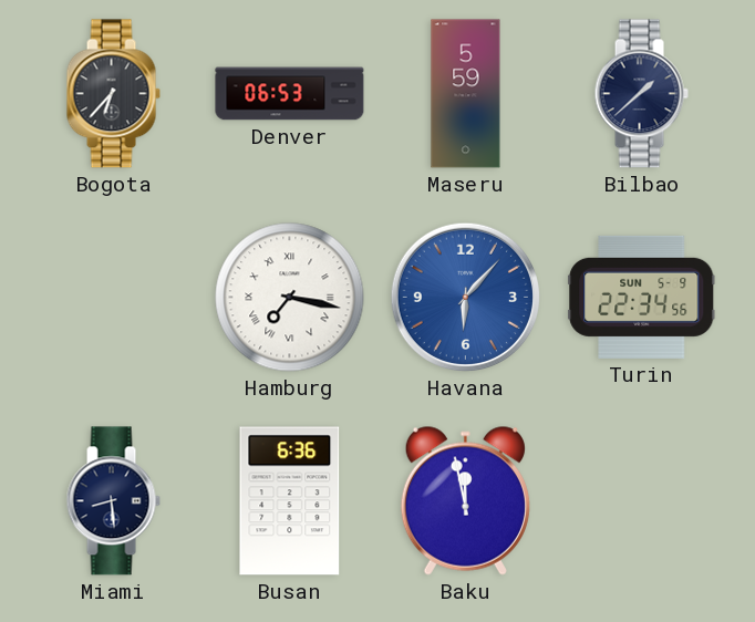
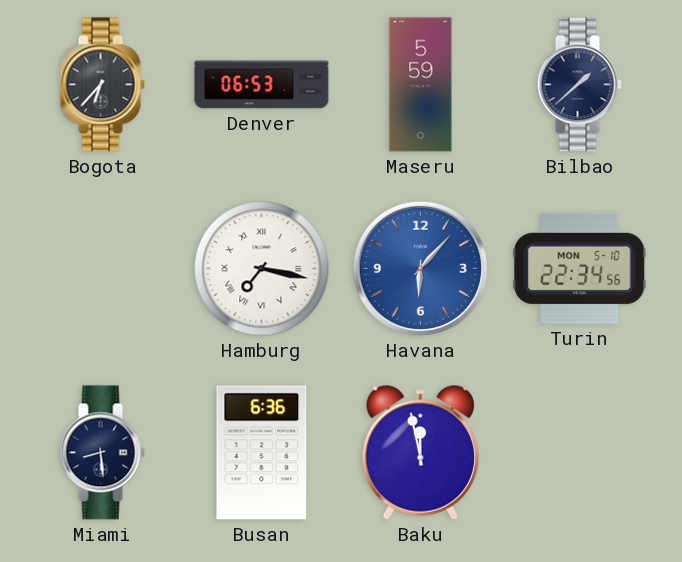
Turin date: SUN 5-9 -> MON 5-10 (580, 268)
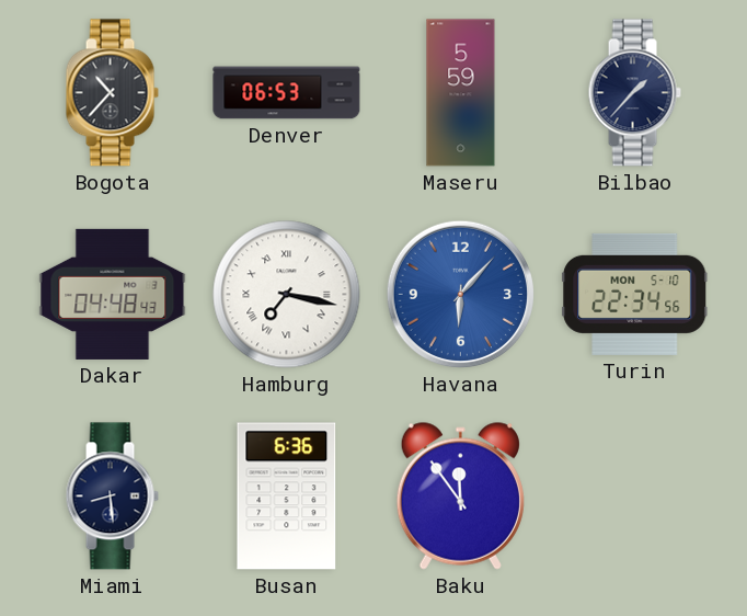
Bogota: 6:37 -> 10:37 (112, 93)
Bilbao: 1:38 -> 1:37 (634, 93)
Dakar: none -> 04:48 (113, 294)
Baku: 11:58 -> 11:54 (460, 495)
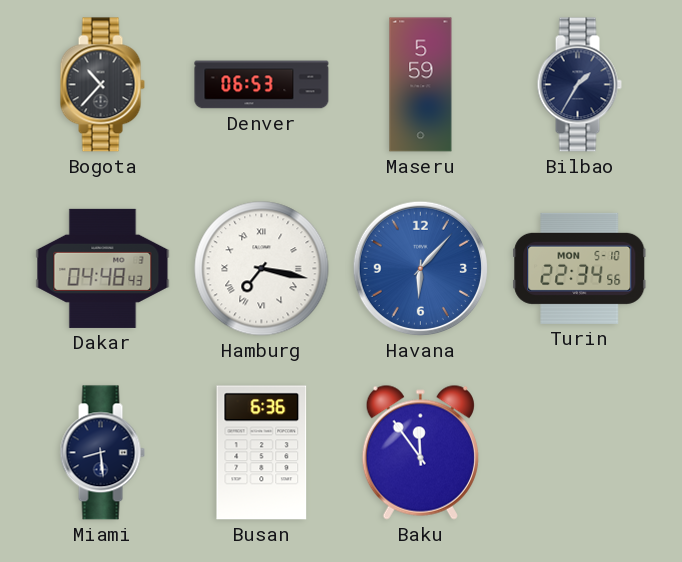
Bilbao: 1:37 -> 1:35 (579, 85)
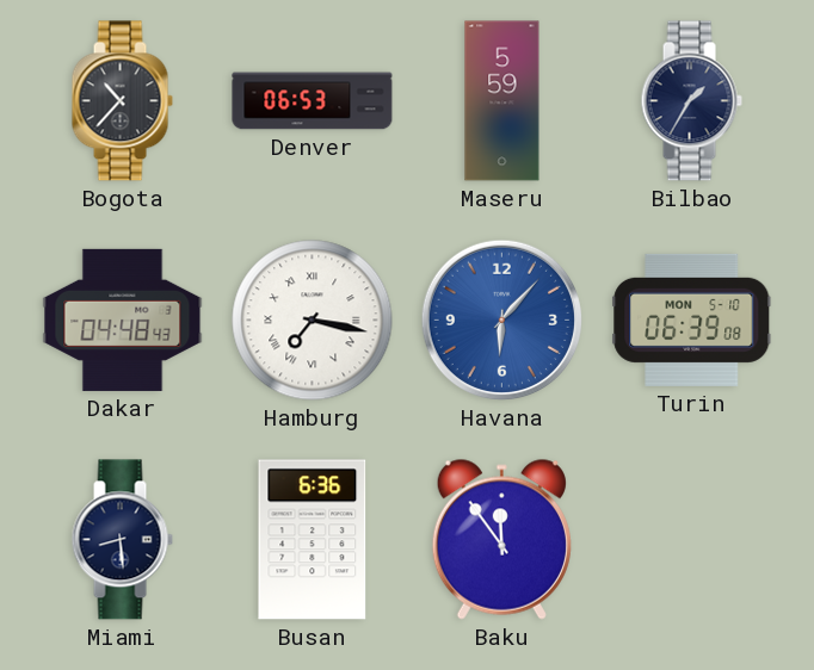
Turin: 22:34 -> 06:39 (692, 320)
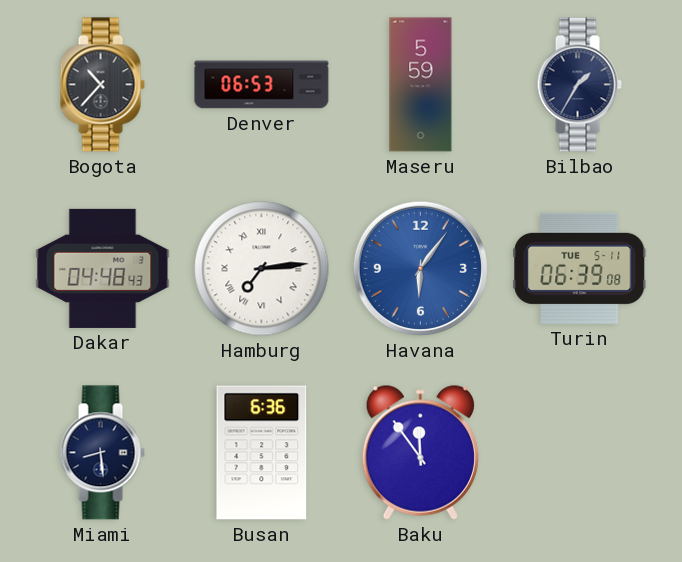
Hamburg: 7:17 -> 7:14 (262, 269)
Havana: 6:07 -> 6:06 (420, 268)
Turin date: MON 5-10 -> TUE 5-11 (580, 268)
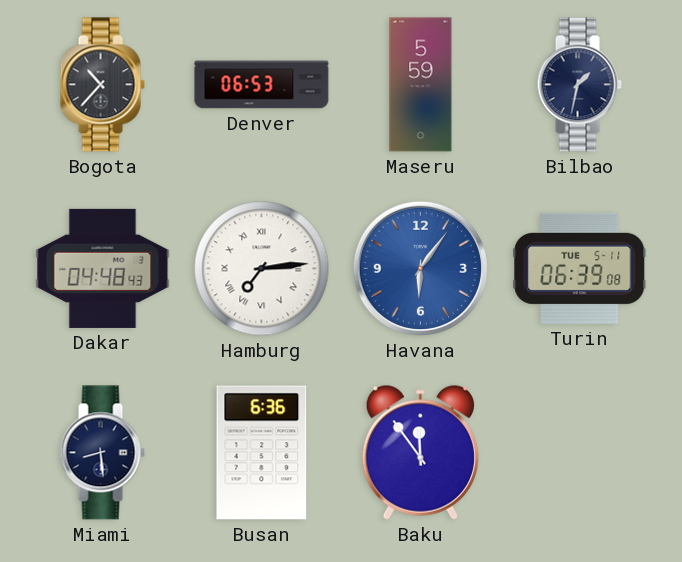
Bilbao: 1:35 -> 1:32 (579, 85)
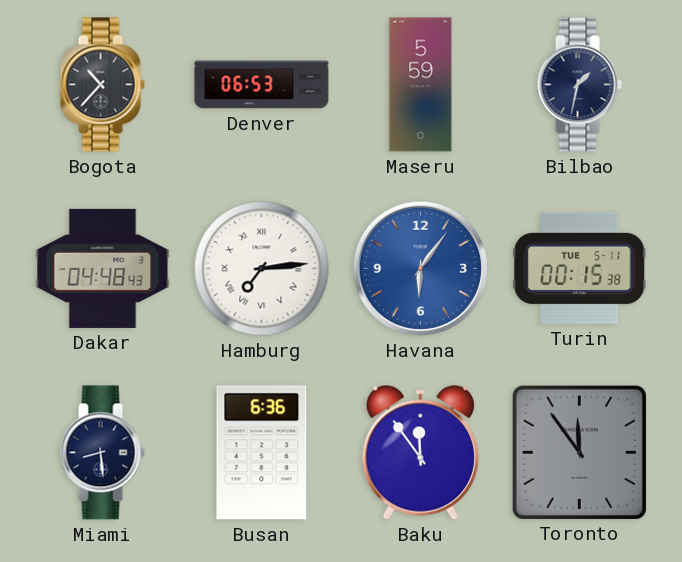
Turin: 06:39 -> 00:15 (580, 268)
Toronto: none -> 11:54 (579, 452)
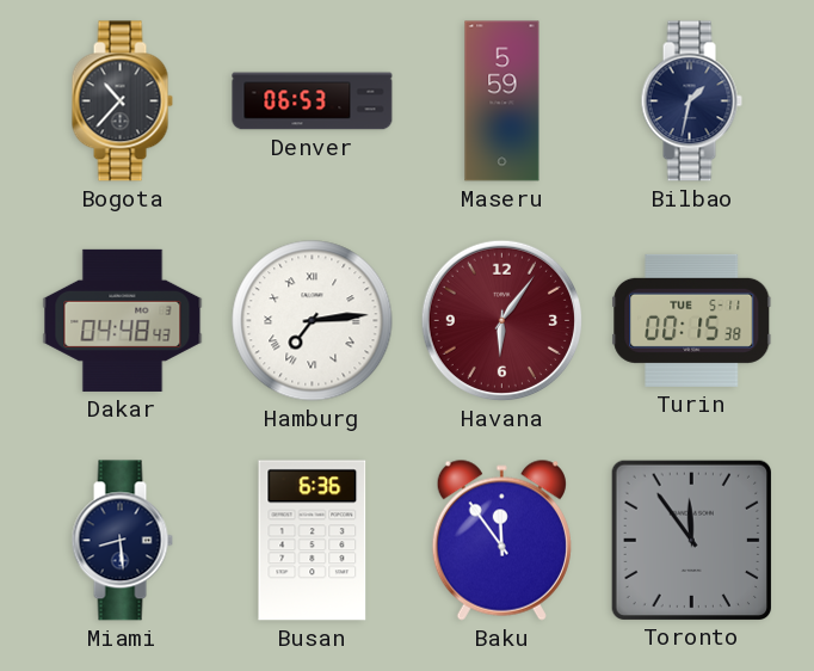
Havana dial: blue -> burgundy (501, 320)
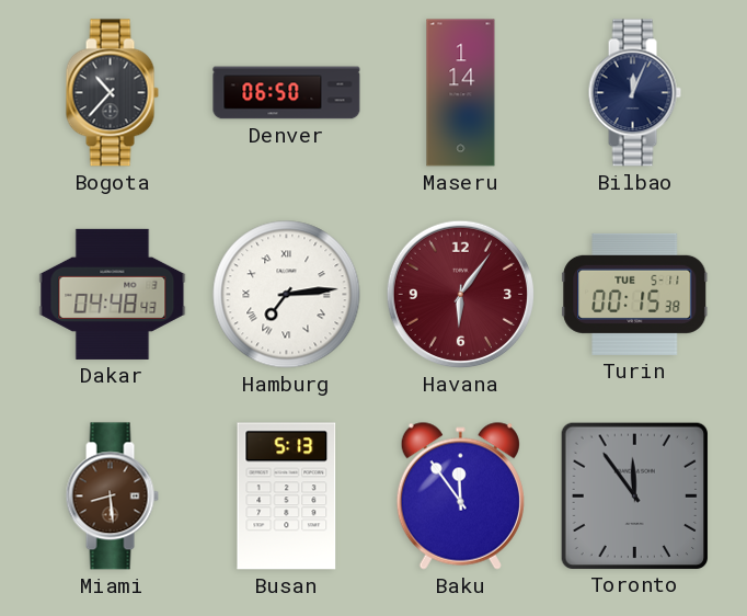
Denver: 06:53 -> 06:50 (287, 93)
Maseru: 5:59 -> 1:14 (461, 93)
Bilbao: 1:32 -> 12:04 (634, 93)
Miami dial: navy -> brown (112, 497)
Busan: 6:36 -> 5:13 (287, 497)
